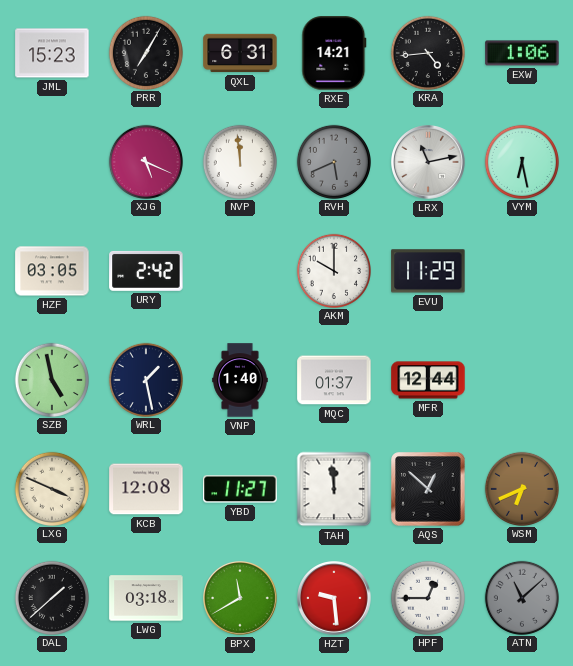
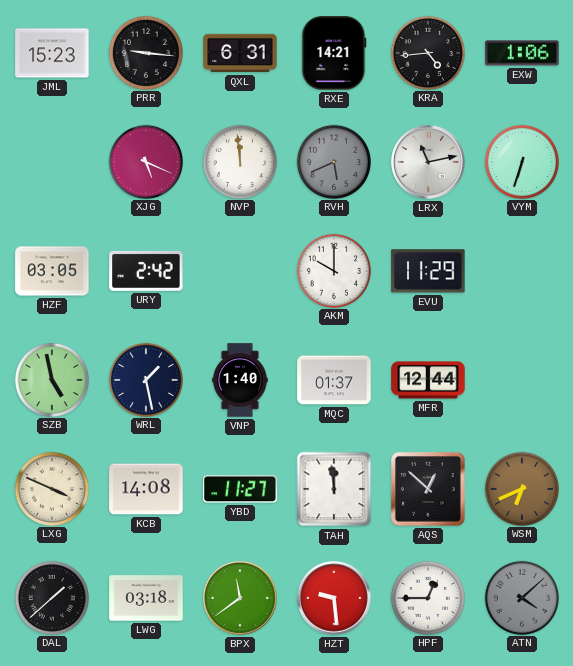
PRR: 7:05 -> 9:16 (145, 52)
VYM: 6:28 -> 6:33 (521, 161)
KCB: 12:08 -> 14:08 (146, 489)
BPX: 11:40 -> 11:39 (240, 598)
ATN: 11:08 -> 4:08 (521, 597)
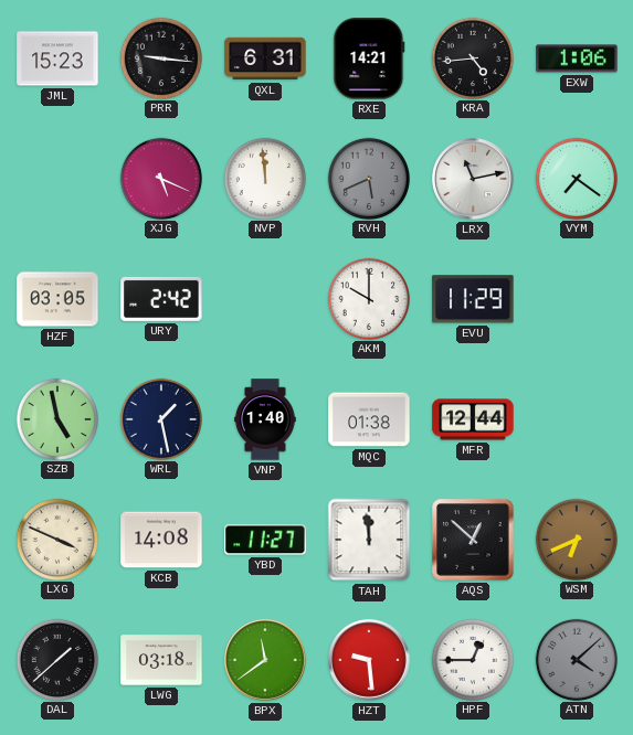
VYM: 6:33 -> 7:21 (576, 178)
MQC: 01:37 -> 01:38 (369, 419)
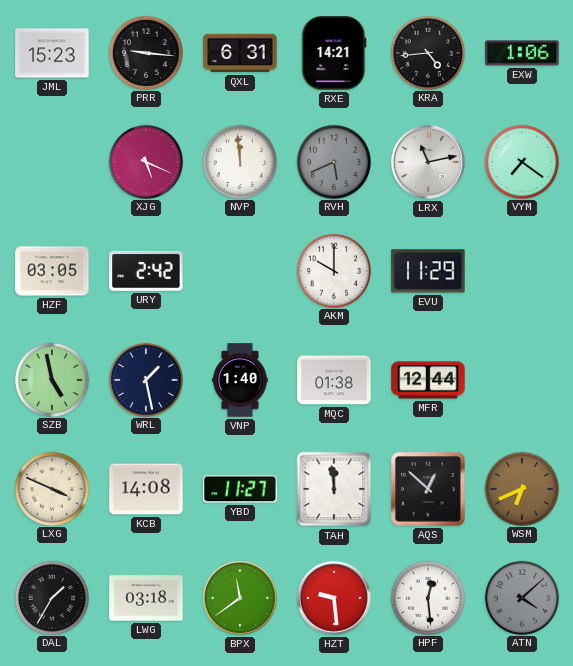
DAL: 1:38 -> 1:35 (51, 597)
HPF: 12:45 -> 12:29 (427, 597)
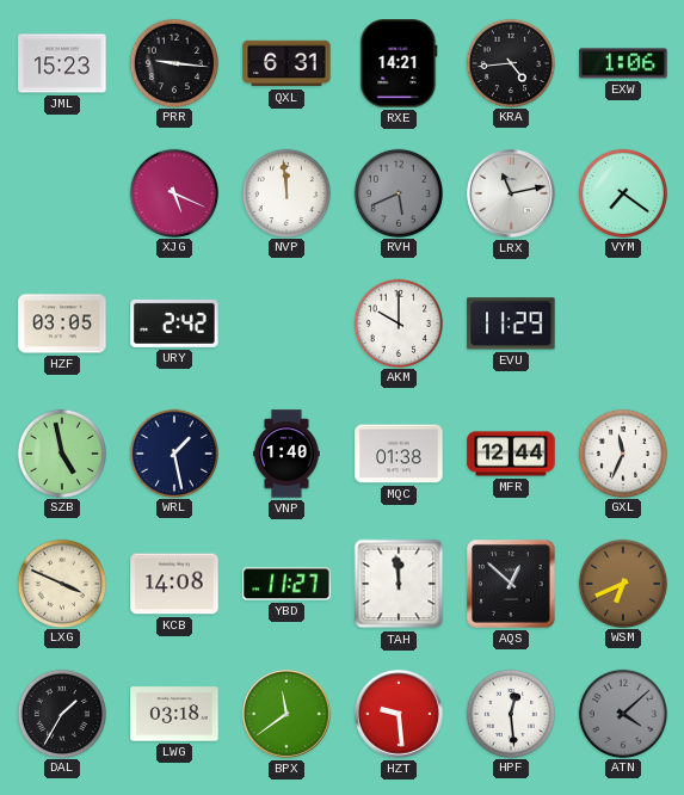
GXL: none -> 11:34 (622, 452)
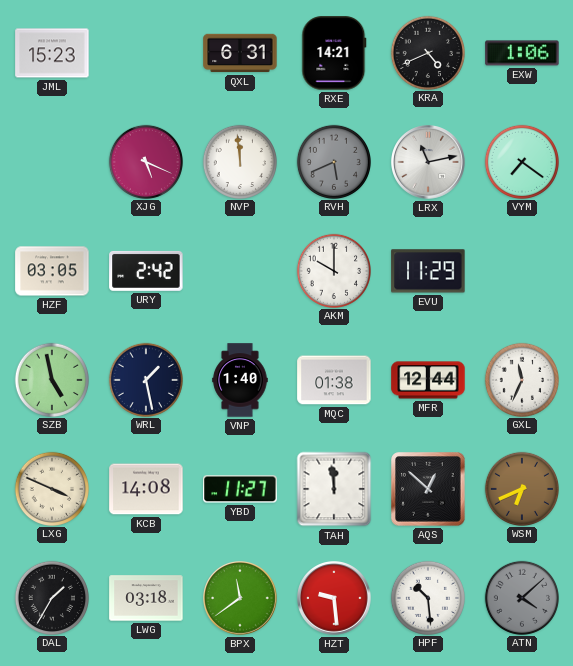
PRR: 9:16 -> none (173, 62)
KRA: 4:44 -> 4:41 (427, 52)
HPF: 12:29 -> 10:29 (427, 597)
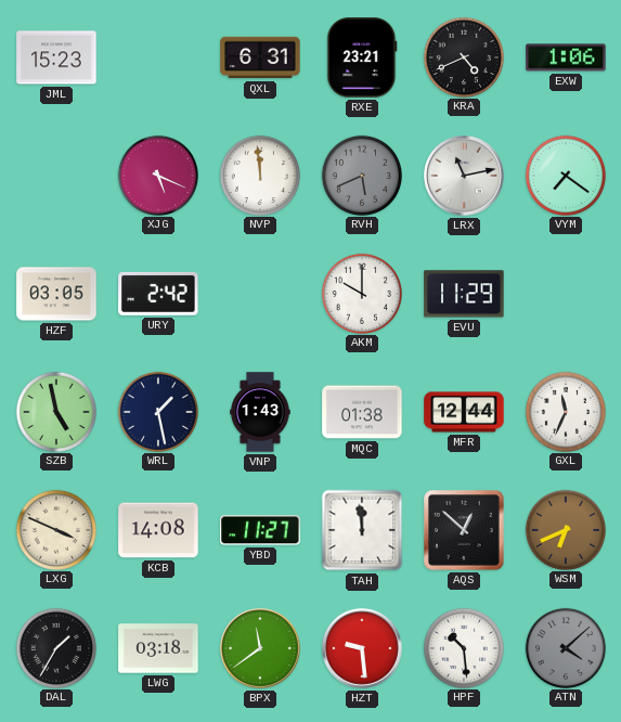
RXE: 14:21 -> 23:21 (362, 57)
VNP: 1:40 -> 1:43 (260, 412)
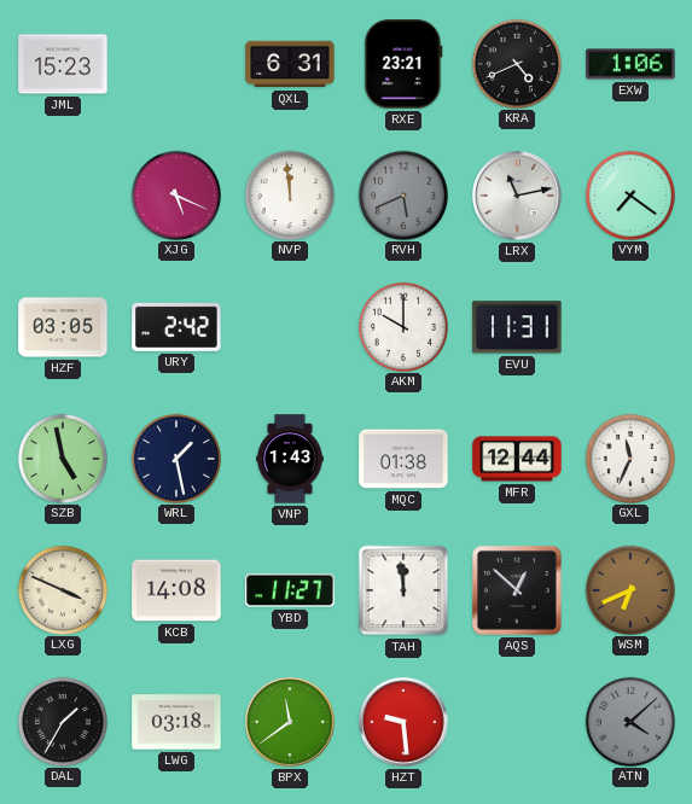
EVU: 11:29 -> 11:31 (517, 327)
HPF: 10:29 -> none (463, 647)
